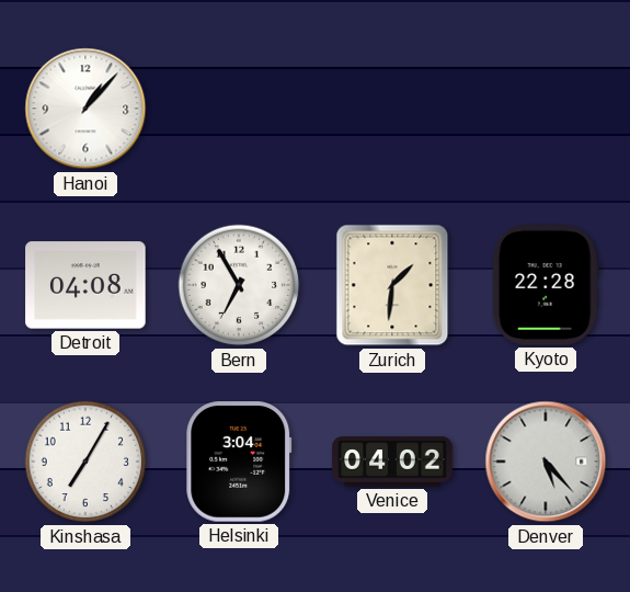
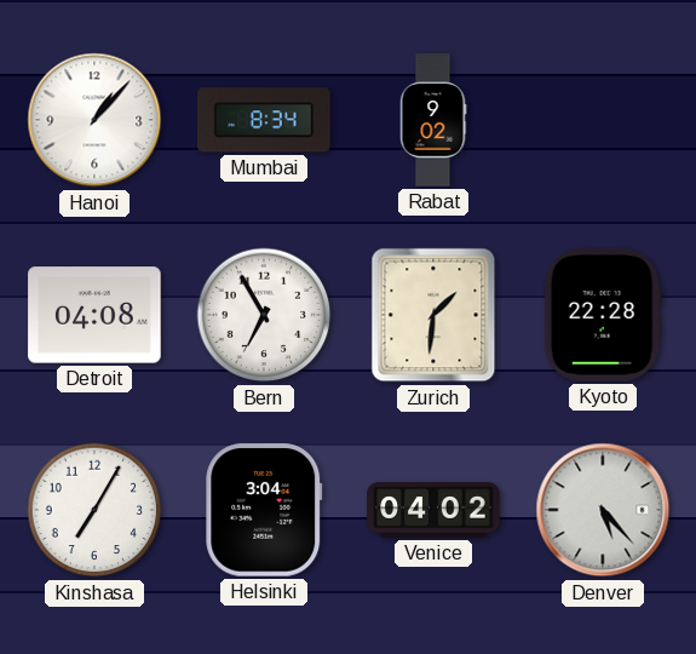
Mumbai: none -> 8:34 (264, 120)
Rabat: none -> 9:02 (433, 120)
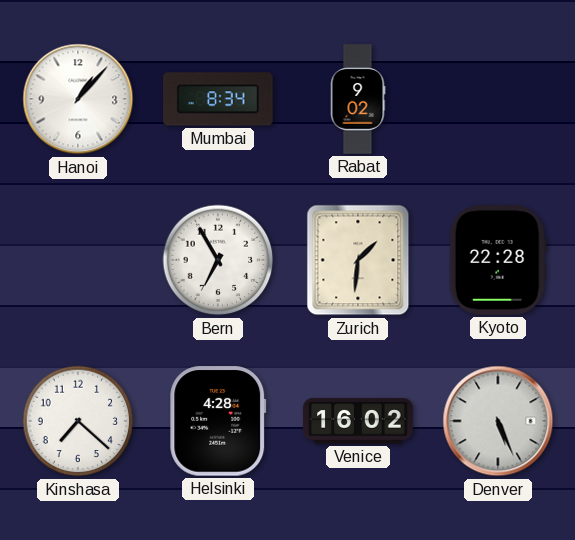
Detroit: 04:08 -> none (94, 315)
Kinshasa: 7:05 -> 7:22 (78, 421)
Helsinki: 3:04 -> 4:28 (218, 421)
Venice: 04:02 -> 16:02 (358, 421)
Denver: 5:23 -> 5:26 (498, 421)
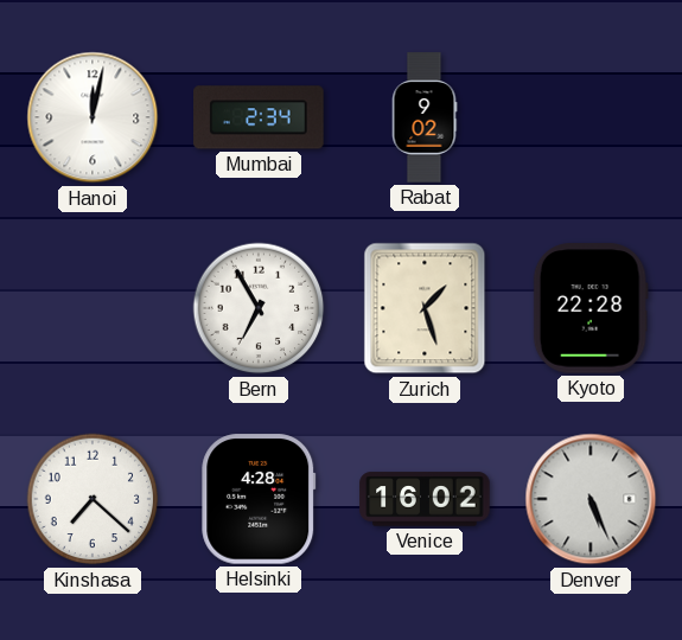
Hanoi: 1:07 -> 12:02 (93, 117)
Mumbai: 8:34 -> 2:34 (259, 117)
Zurich: 1:31 -> 1:27 (425, 308)
